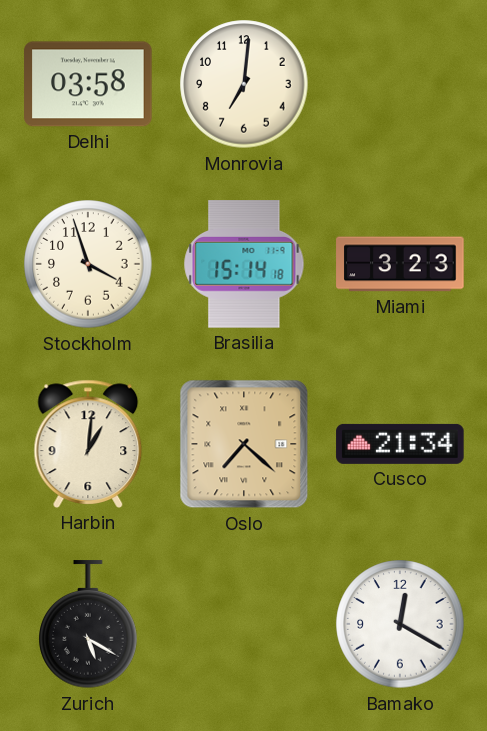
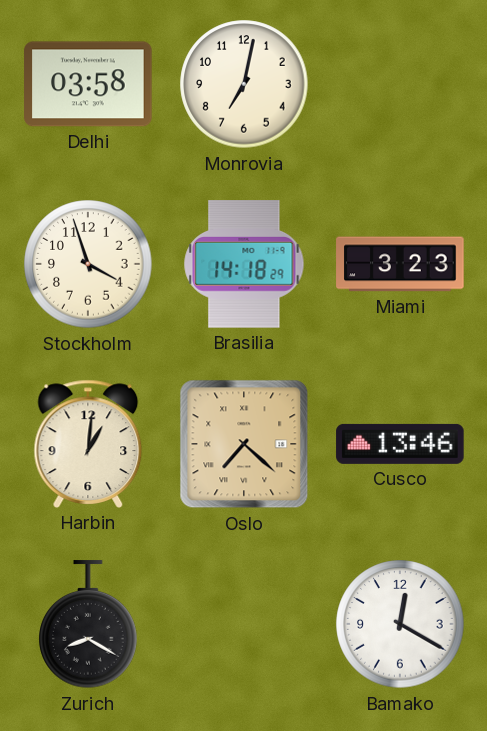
Monrovia: 7:01 -> 7:02 (244, 84)
Brasilia: 15:14 -> 14:18 (244, 264)
Cusco: 21:34 -> 13:46 (400, 444)
Zurich: 5:20 -> 8:20 (88, 625)
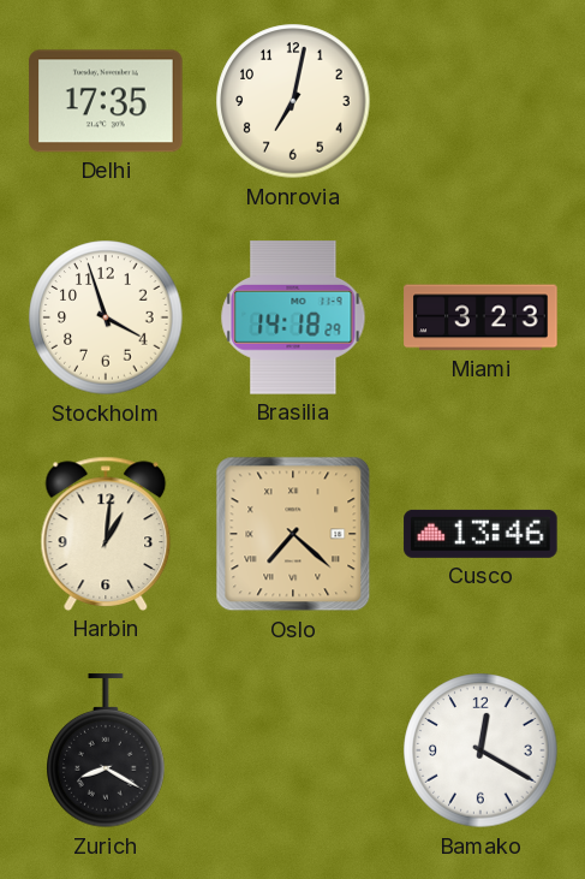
Delhi: 03:58 -> 17:35 (106, 101)
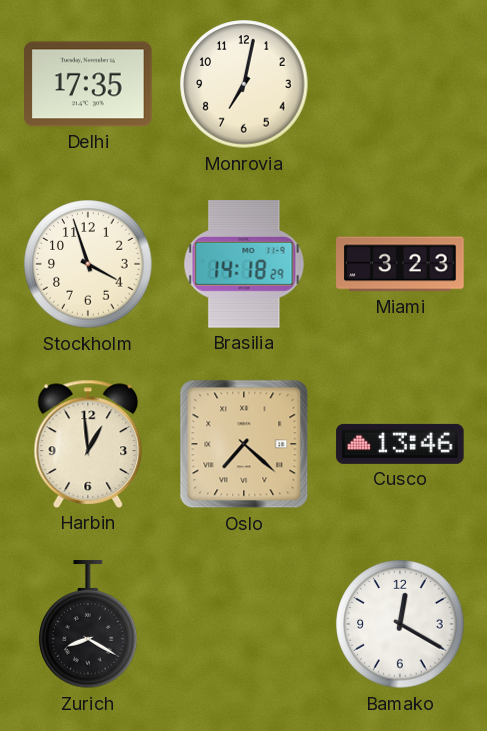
Harbin: 1:01 -> 12:59 (88, 444)
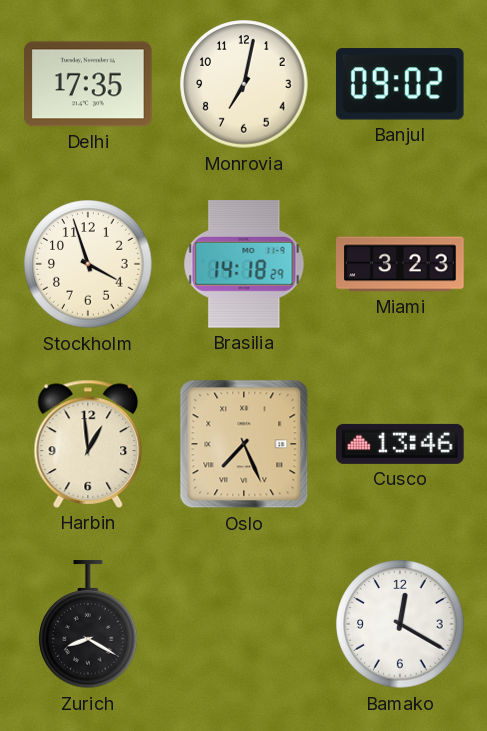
Banjul: none -> 09:02 (400, 84)
Oslo: 7:22 -> 7:26 (244, 444)
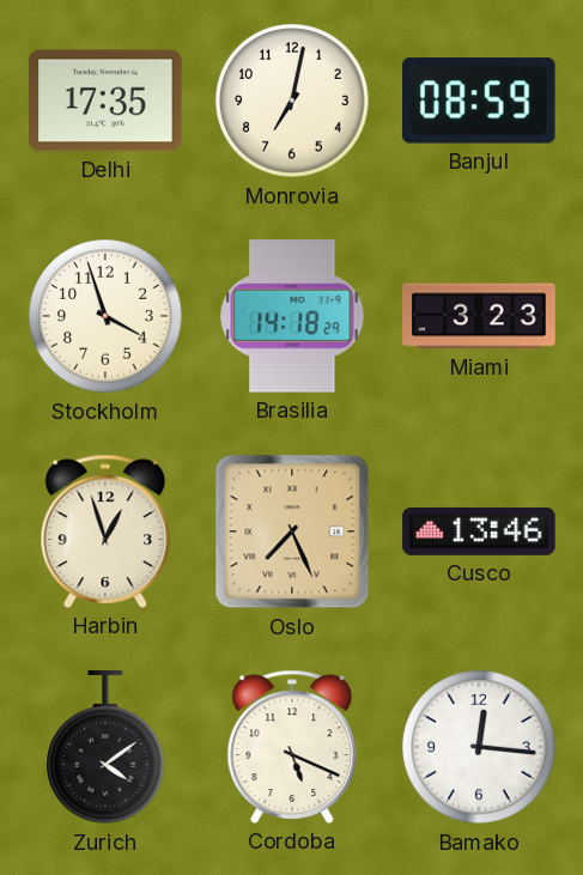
Banjul: 09:02 -> 08:59 (479, 101)
Harbin: 12:59 -> 12:57 (105, 531)
Zurich: 8:20 -> 4:09 (105, 748)
Cordoba: none -> 5:19 (292, 747)
Bamako: 12:20 -> 12:16 (479, 747)
